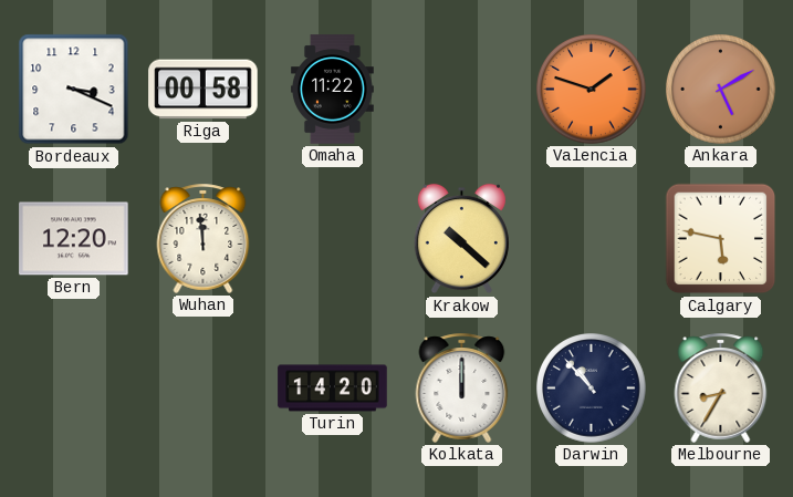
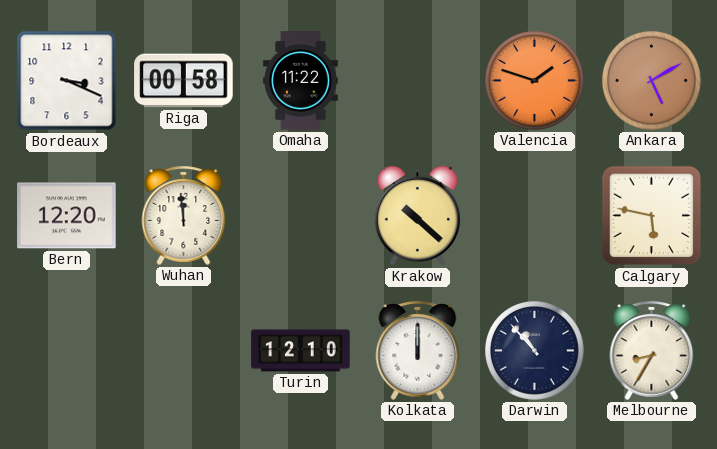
Turin: 14:20 -> 12:10 (301, 351)
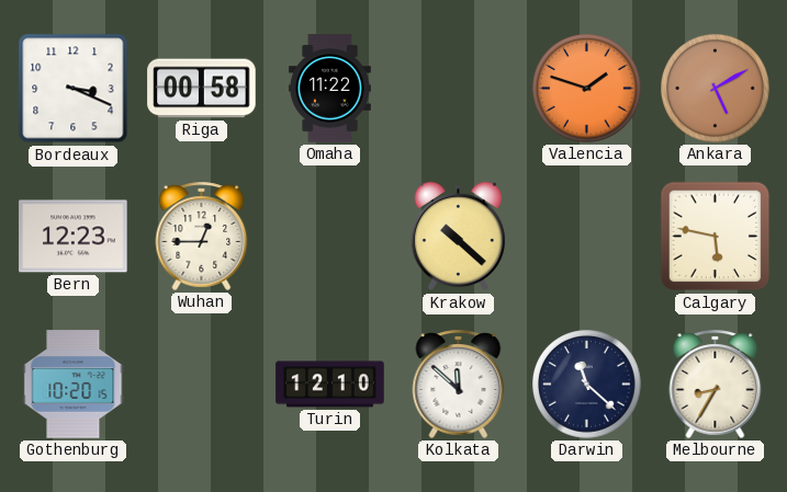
Bern: 12:20 -> 12:23 (74, 237)
Wuhan: 11:59 -> 12:45 (202, 236)
Gothenburg: none -> 10:20 (74, 385)
Kolkata: 12:00 -> 11:52 (459, 384)
Darwin: 10:53 -> 11:22 (587, 385)
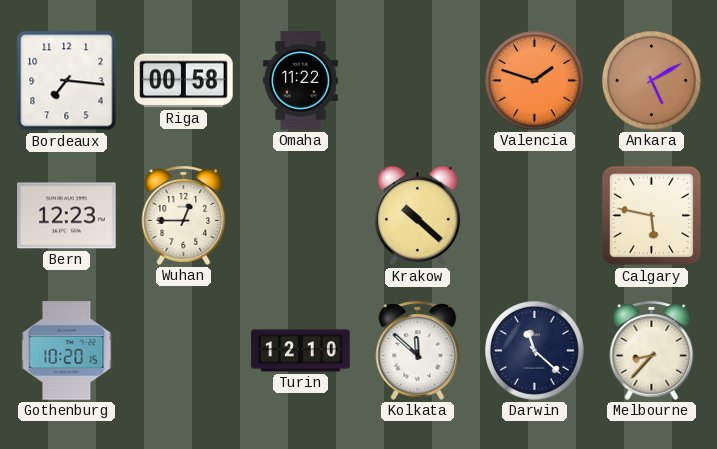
Bordeaux: 3:19 -> 7:16 (67, 81)
Melbourne: 8:35 -> 8:37 (652, 350)
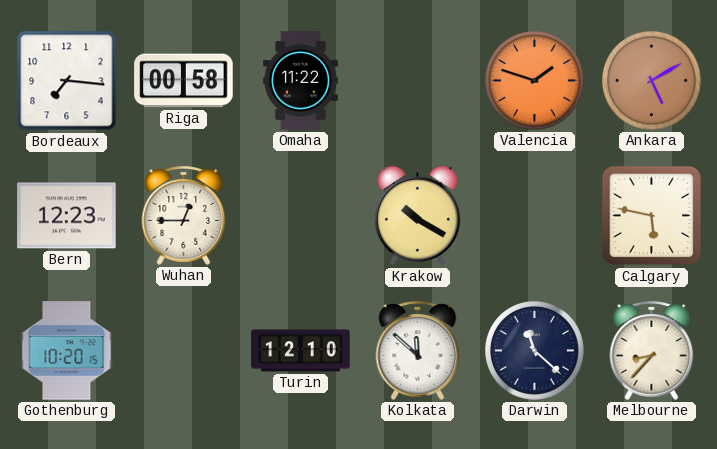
Krakow: 10:22 -> 10:20 (417, 216)
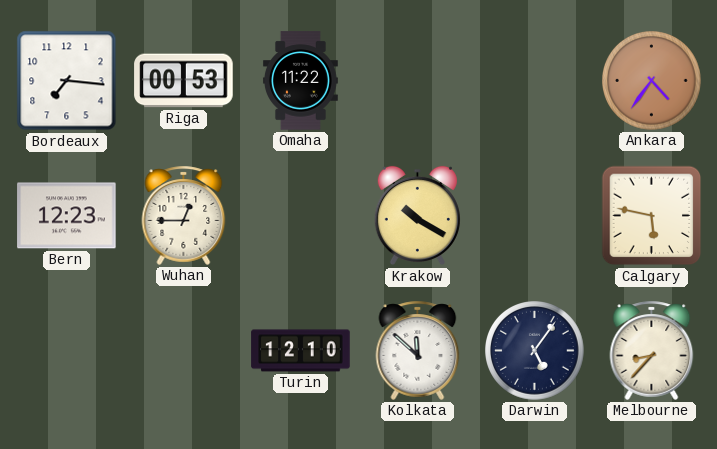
Riga: 00:58 -> 00:53 (184, 81)
Valencia: 1:48 -> none (535, 81)
Ankara: 5:10 -> 4:36 (652, 81)
Gothenburg: 10:20 -> none (67, 351)
Darwin: 11:22 -> 5:06 (535, 351)
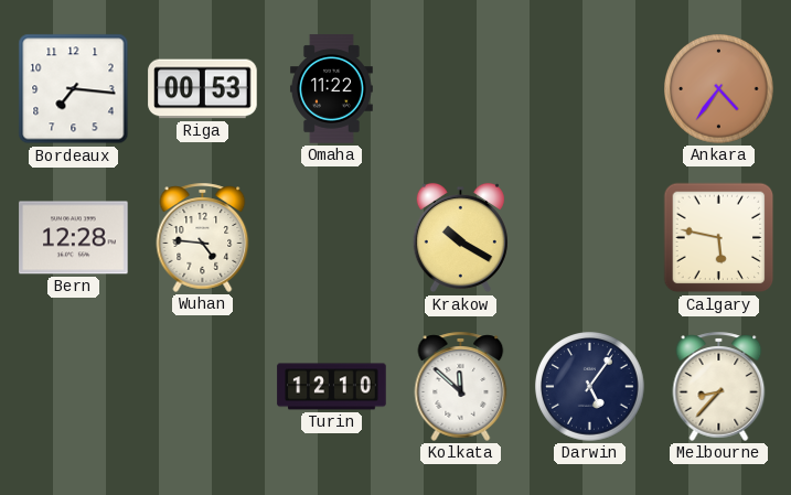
Bern: 12:23 -> 12:28 (74, 238)
Wuhan: 12:45 -> 4:46 (203, 237)
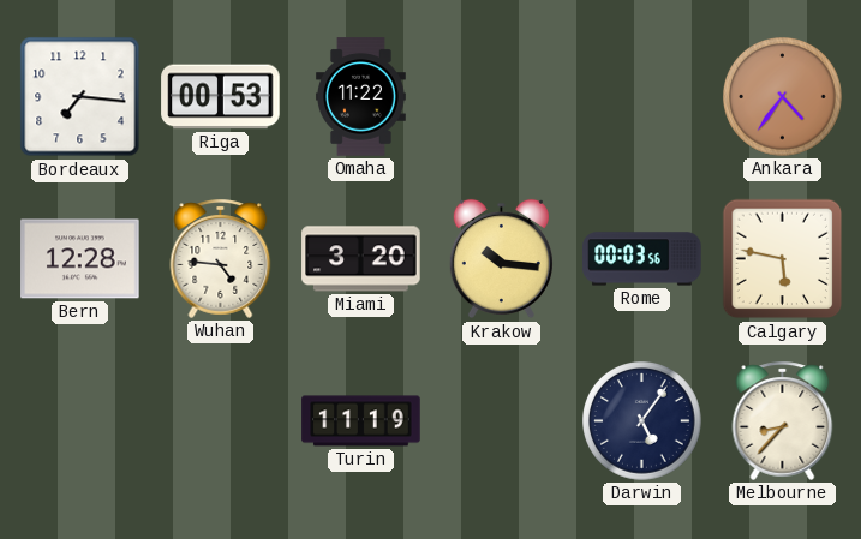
Miami: none -> 3:20 (361, 259)
Krakow: 10:20 -> 10:16 (501, 259)
Rome: none -> 00:03 (642, 259)
Turin: 12:10 -> 11:19 (361, 421)
Kolkata: 11:52 -> none (461, 386)
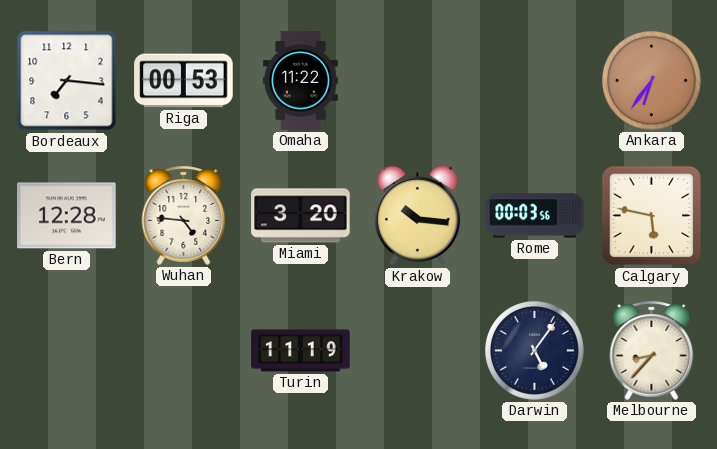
Ankara: 4:36 -> 6:36 (652, 81)
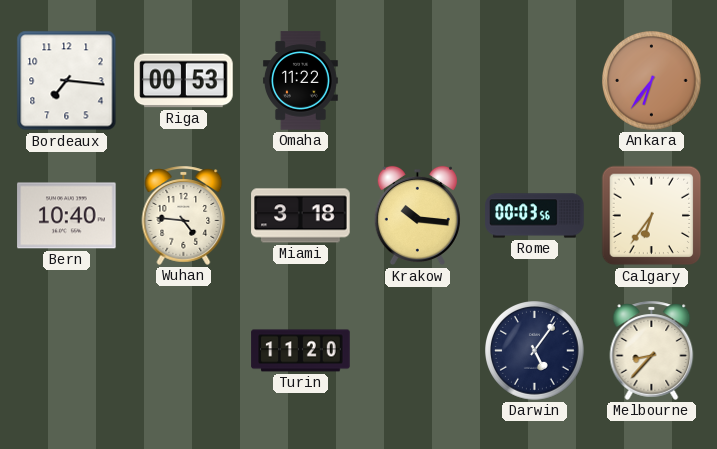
Bern: 12:28 -> 10:40 (67, 216)
Miami: 3:20 -> 3:18 (301, 216)
Calgary: 5:47 -> 6:36 (652, 216)
Turin: 11:19 -> 11:20 (301, 351)
